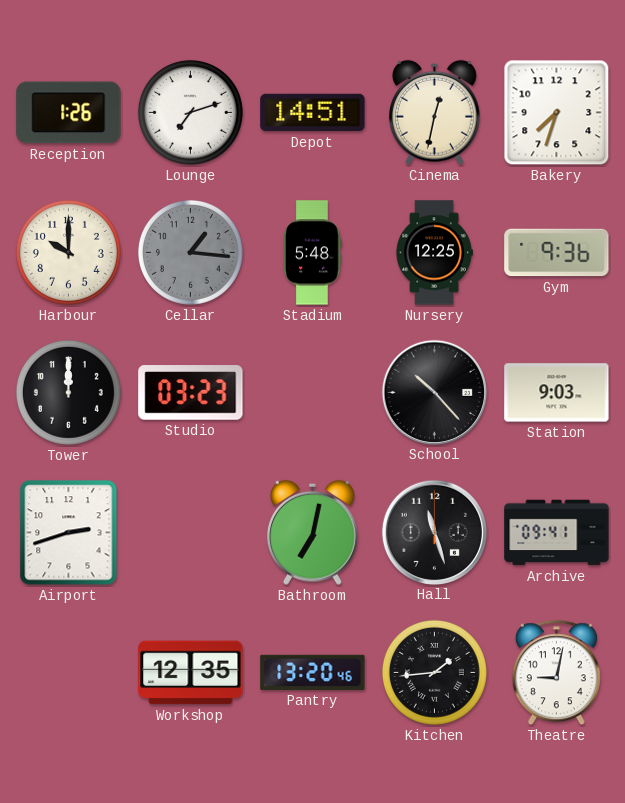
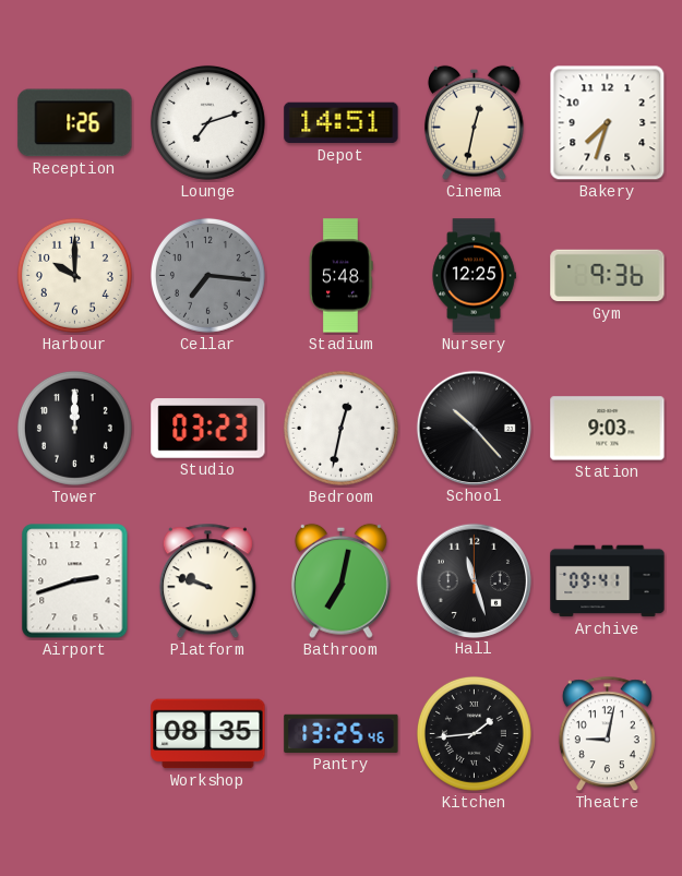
Cellar: 1:16 -> 7:16 (207, 275)
Bedroom: none -> 12:32 (340, 428)
Platform: none -> 9:48 (207, 581)
Workshop: 12:35 -> 08:35 (208, 734)
Pantry: 13:20 -> 13:25 (342, 733)
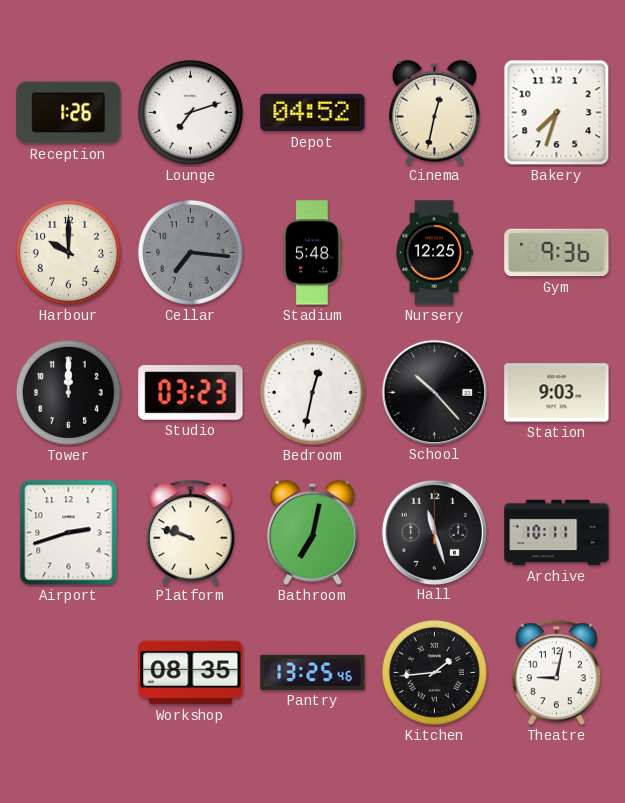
Depot: 14:51 -> 04:52 (313, 113)
Archive: 09:41 -> 10:11 (557, 533)
